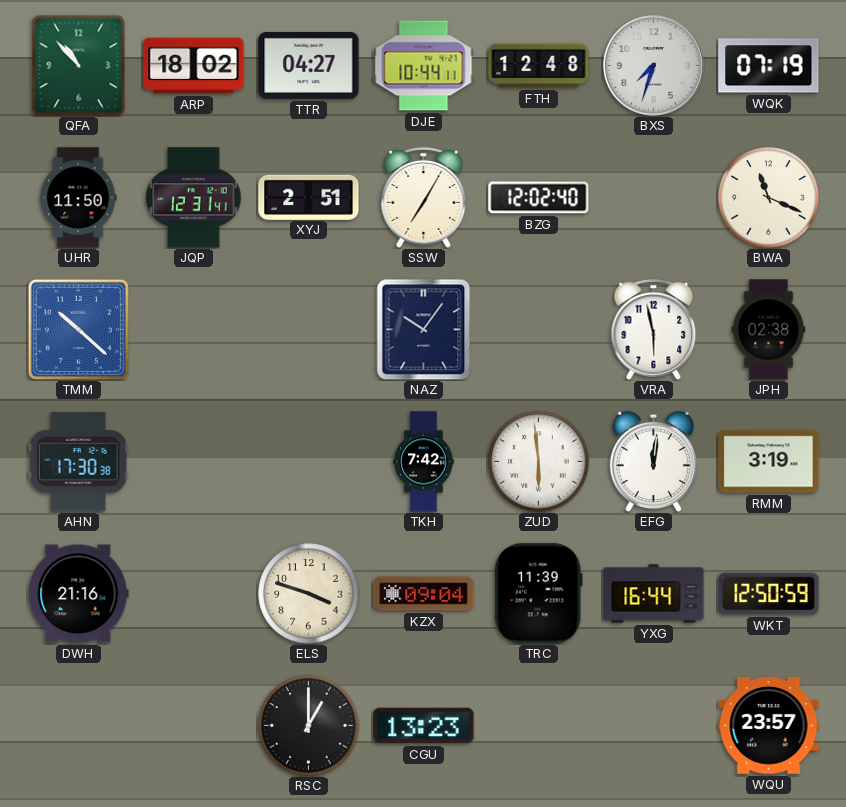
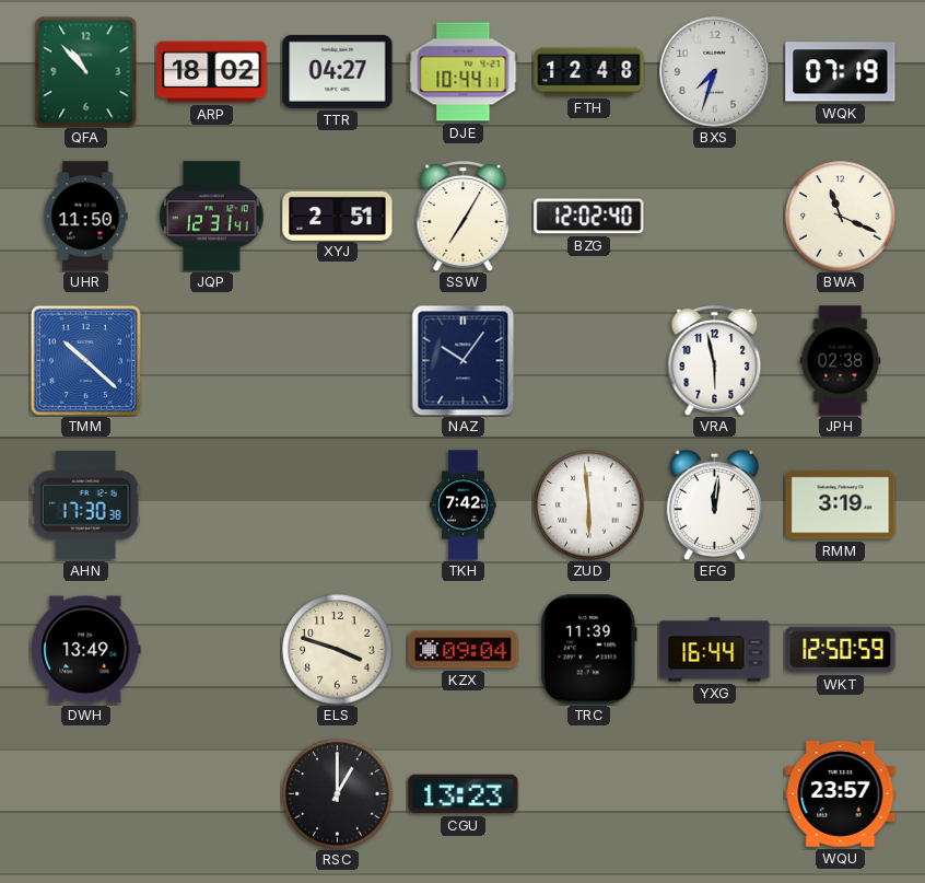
DWH: 21:16 -> 13:49 (86, 650)
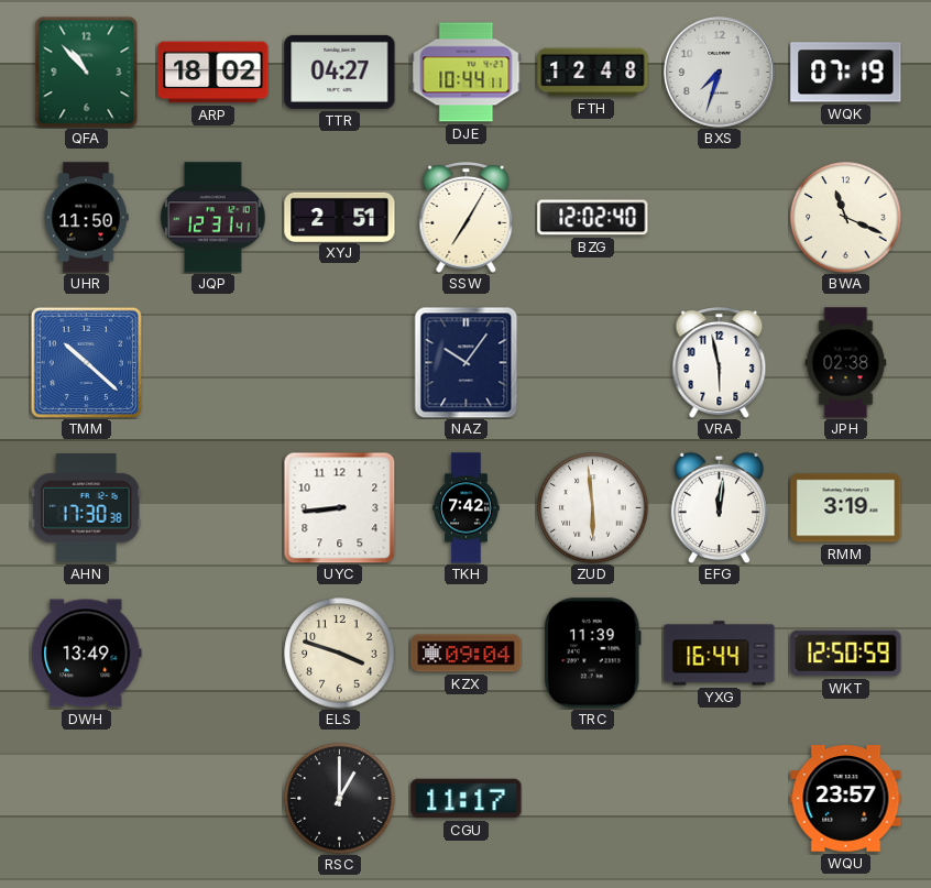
UYC: none -> 8:44 (339, 507)
CGU: 13:23 -> 11:17 (467, 799)
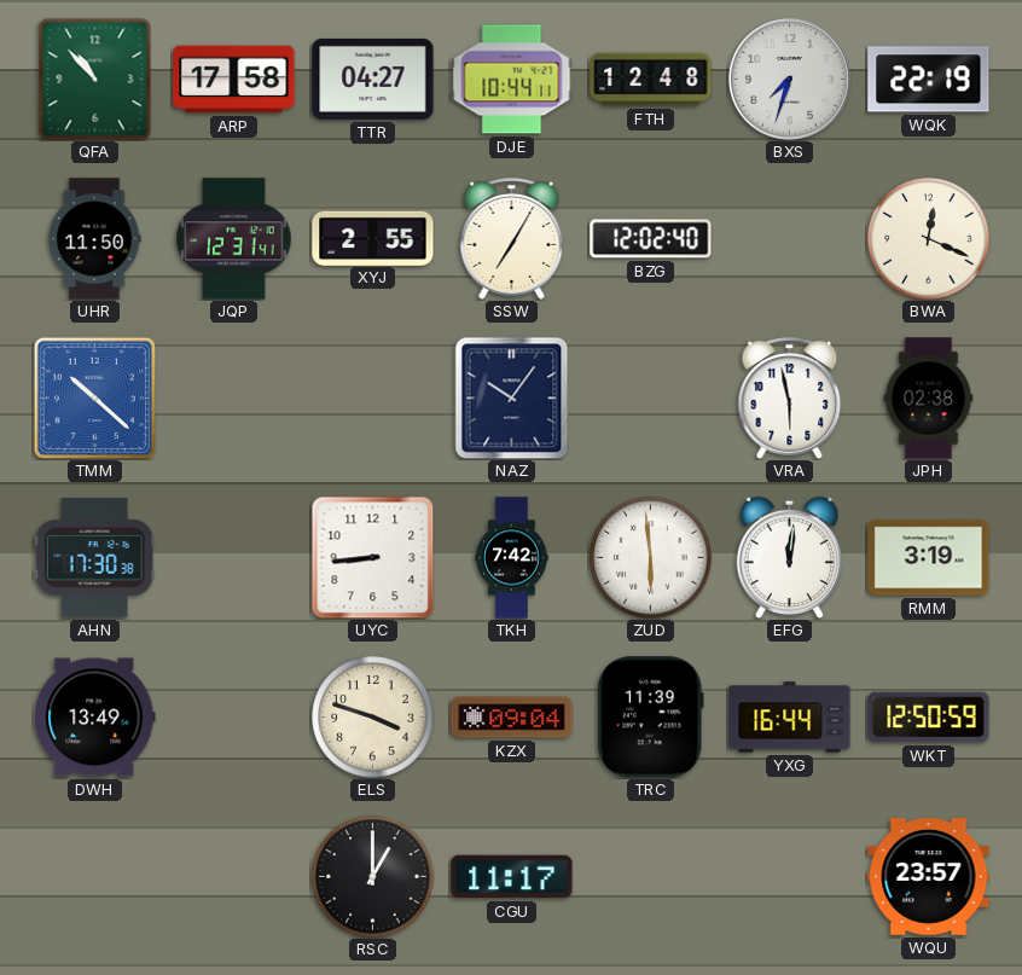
ARP: 18:02 -> 17:58 (234, 80)
WQK: 07:19 -> 22:19 (929, 80)
XYJ: 2:51 -> 2:55 (373, 238)
BWA: 11:19 -> 12:19 (929, 239)
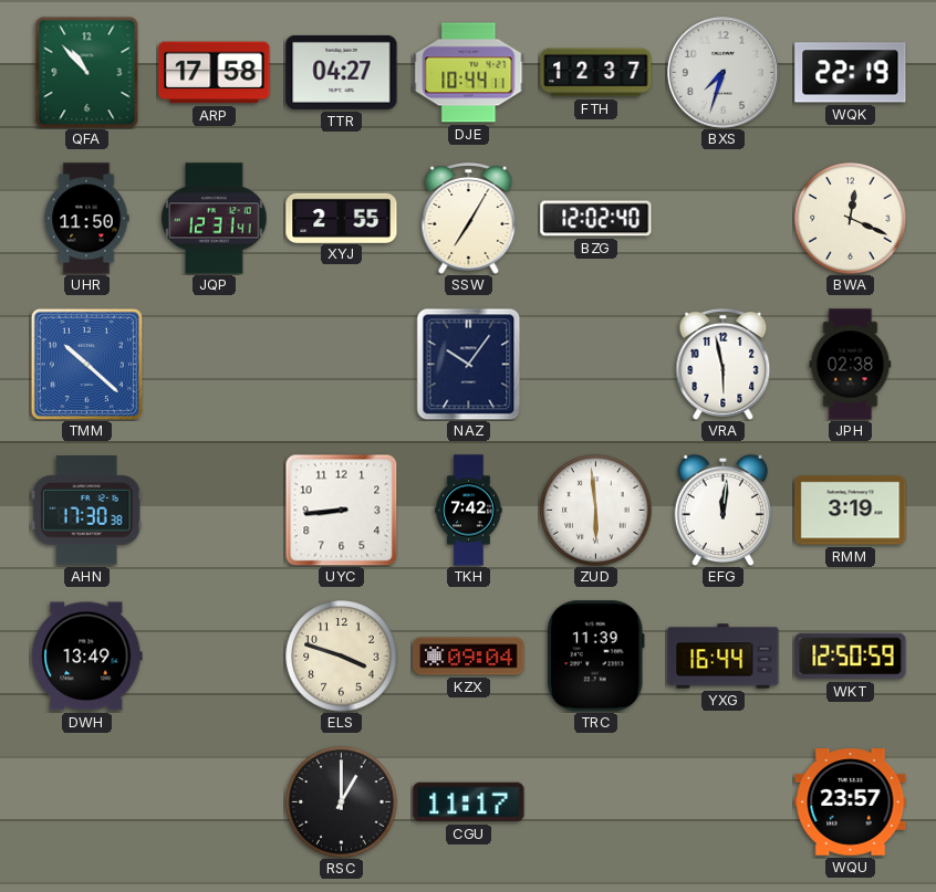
FTH: 12:48 -> 12:37 (596, 73)
